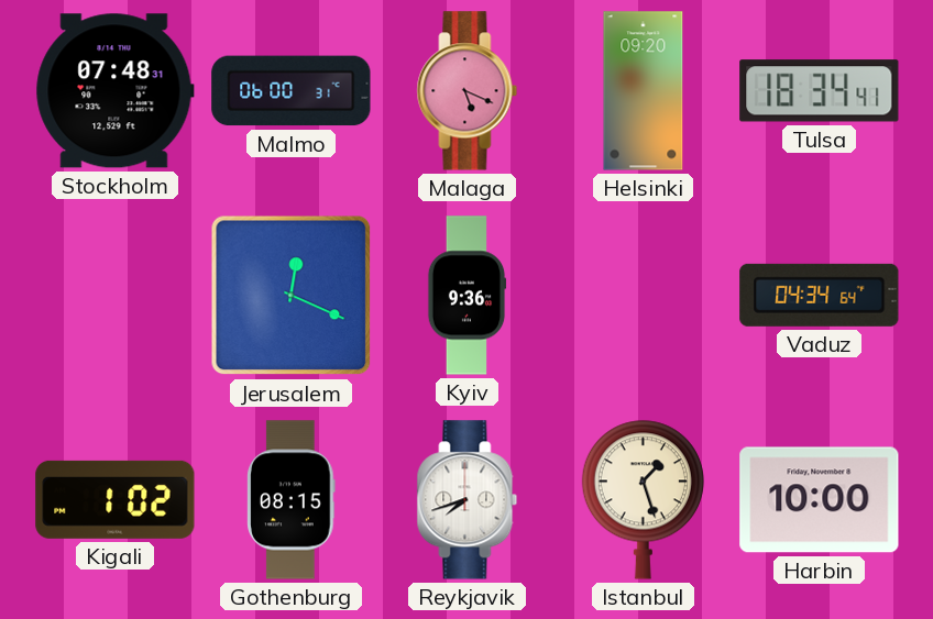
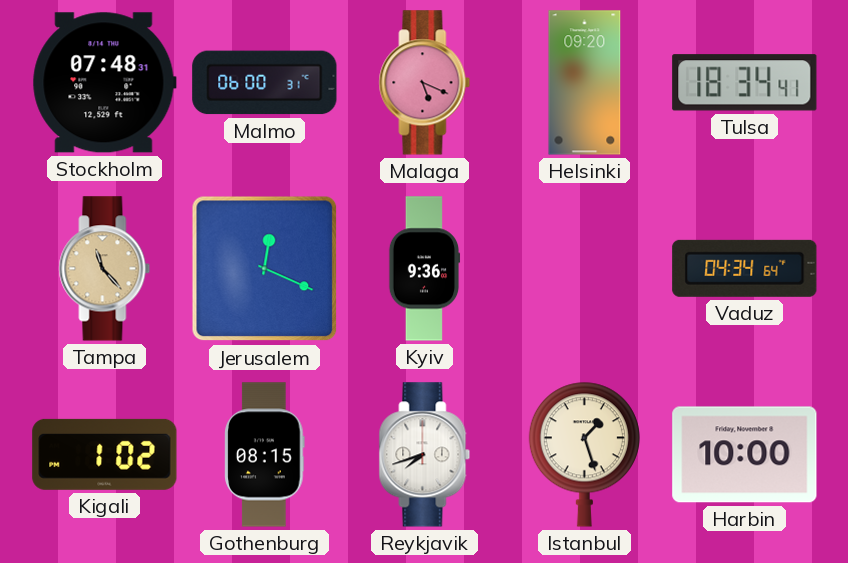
Tampa: none -> 11:23 (105, 269)
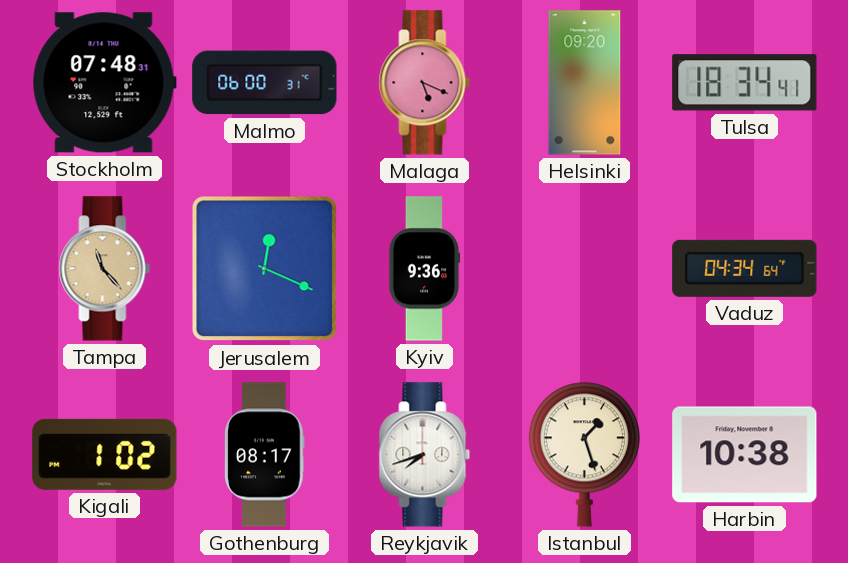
Gothenburg: 08:15 -> 08:17 (265, 455)
Harbin: 10:00 -> 10:38 (745, 455)
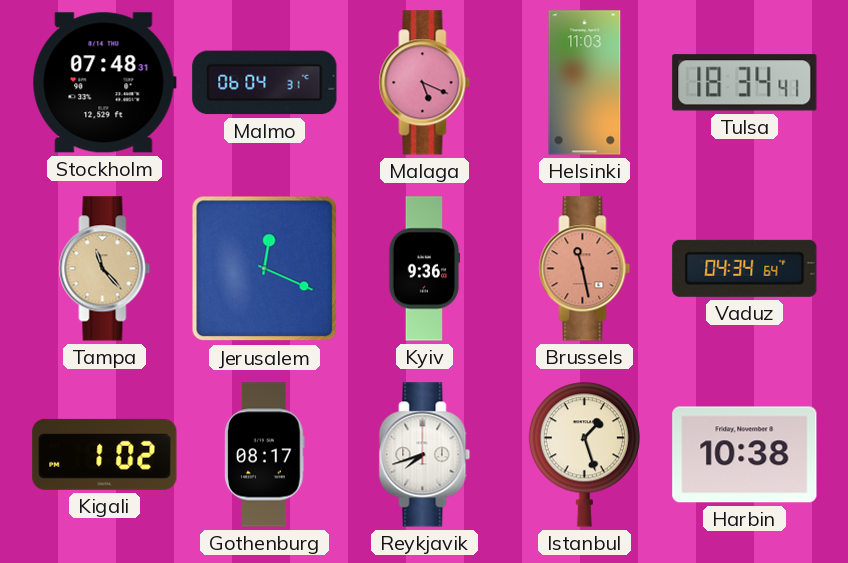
Malmo: 06:00 -> 06:04 (265, 83)
Helsinki: 09:20 -> 11:03 (585, 83)
Brussels: none -> 11:28 (585, 269)
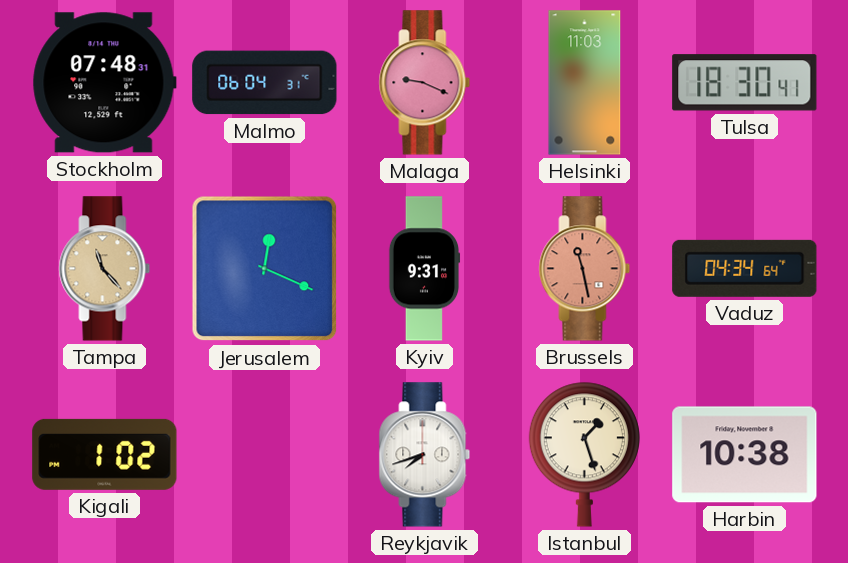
Malaga: 5:19 -> 9:19 (425, 83)
Tulsa: 18:34 -> 18:30 (745, 83)
Kyiv: 9:36 -> 9:31 (424, 269)
Gothenburg: 08:17 -> none (265, 455)
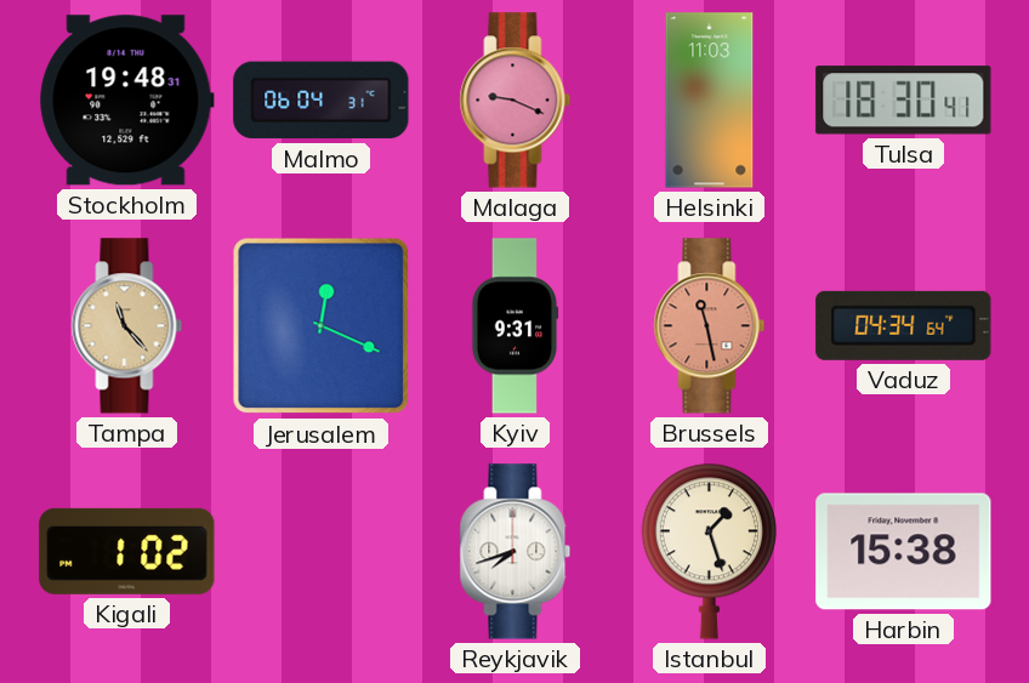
Stockholm: 07:48 -> 19:48 (126, 101)
Harbin: 10:38 -> 15:38 (904, 552)
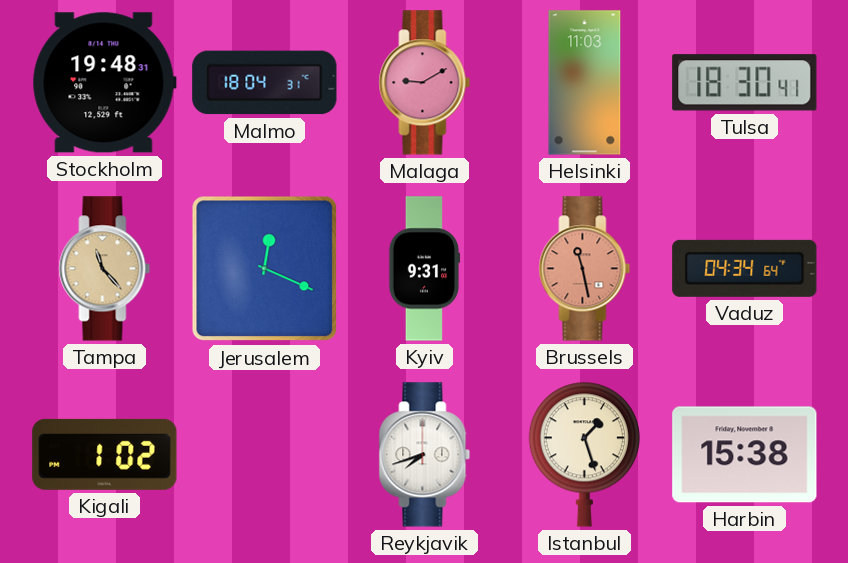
Malmo: 06:04 -> 18:04 (265, 83)
Malaga: 9:19 -> 9:10 (425, 83)
